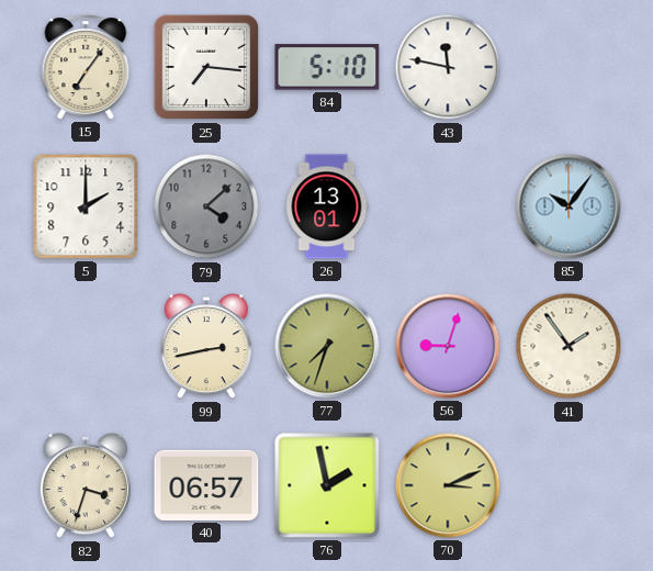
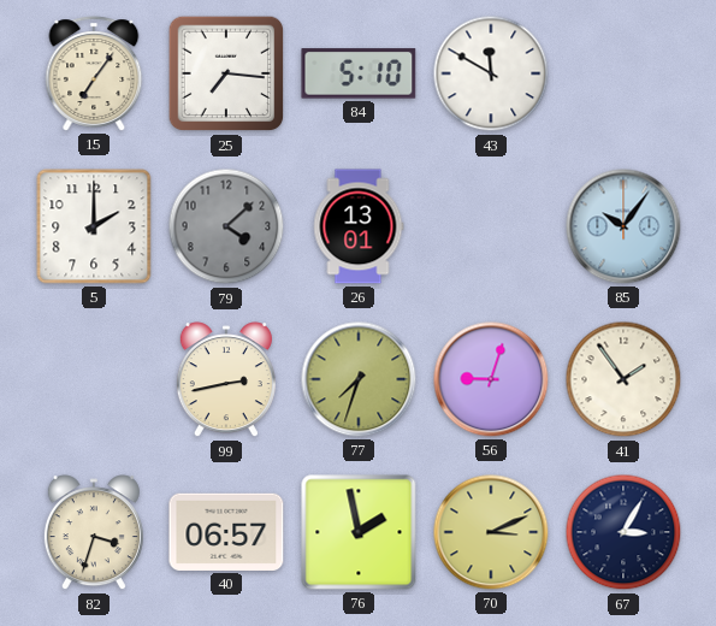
43: 11:47 -> 11:50 (491, 73)
67: none -> 3:05 (623, 532)
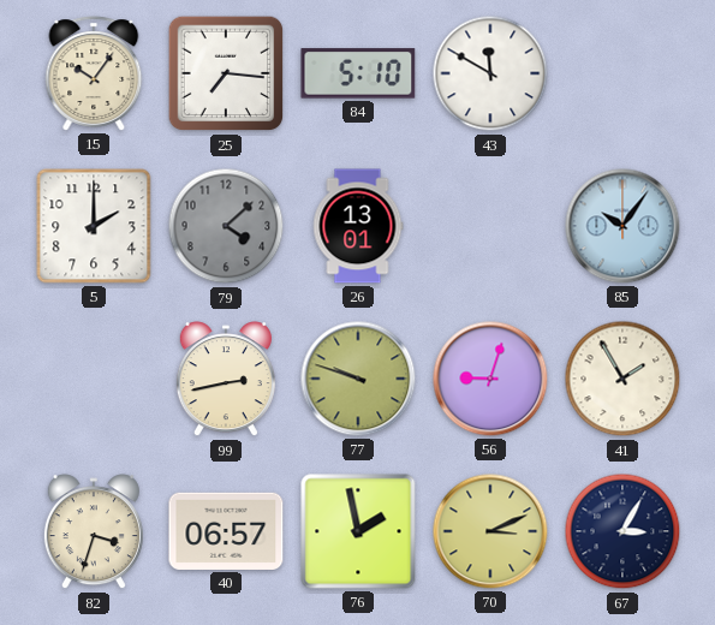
15: 7:06 -> 10:06 (94, 73)
77: 7:33 -> 9:48 (358, 379)
41: 1:54 -> 1:55 (622, 379)
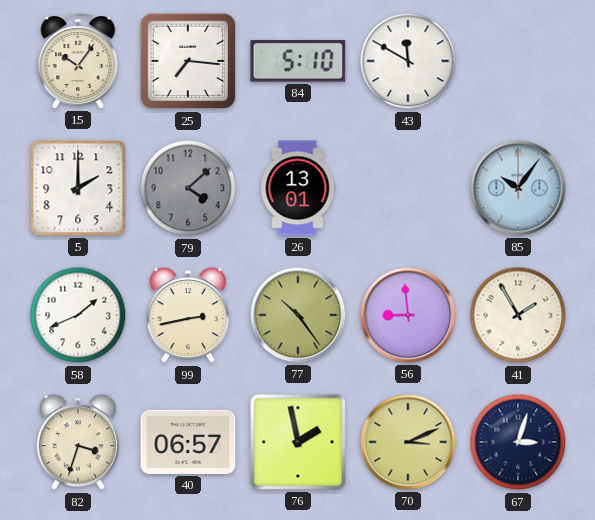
58: none -> 1:41 (78, 315)
77: 9:48 -> 10:24 (298, 315)
56: 9:03 -> 8:59 (408, 315)
67: 3:05 -> 3:03 (518, 442)
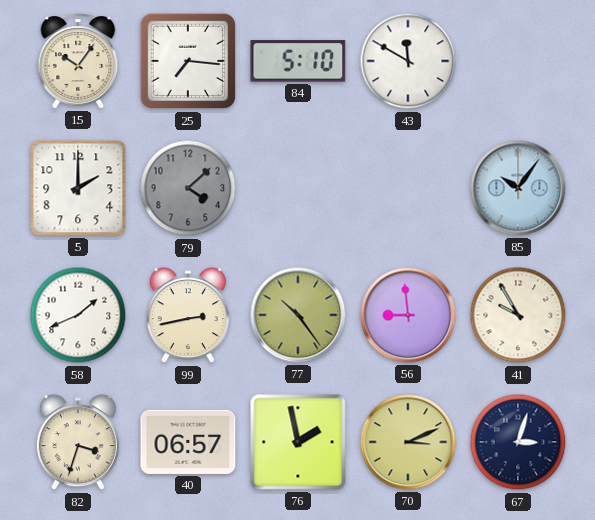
26: 13:01 -> none (298, 188)
41: 1:55 -> 9:55 (518, 315)
